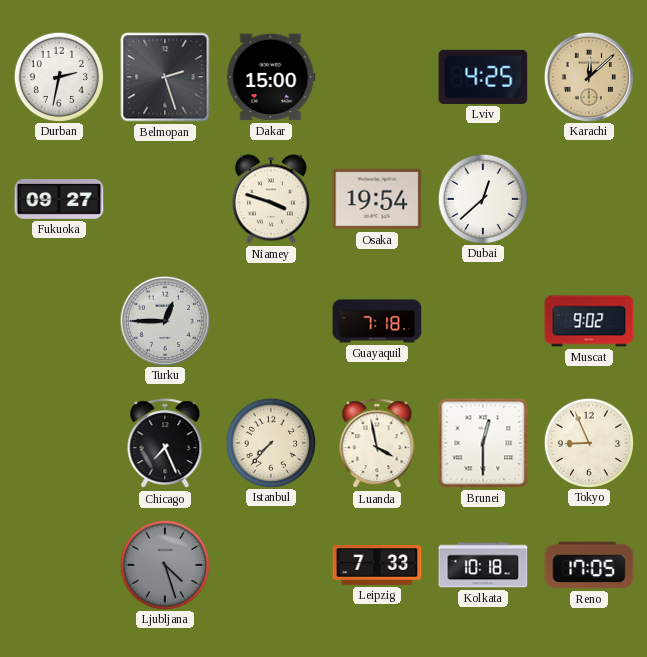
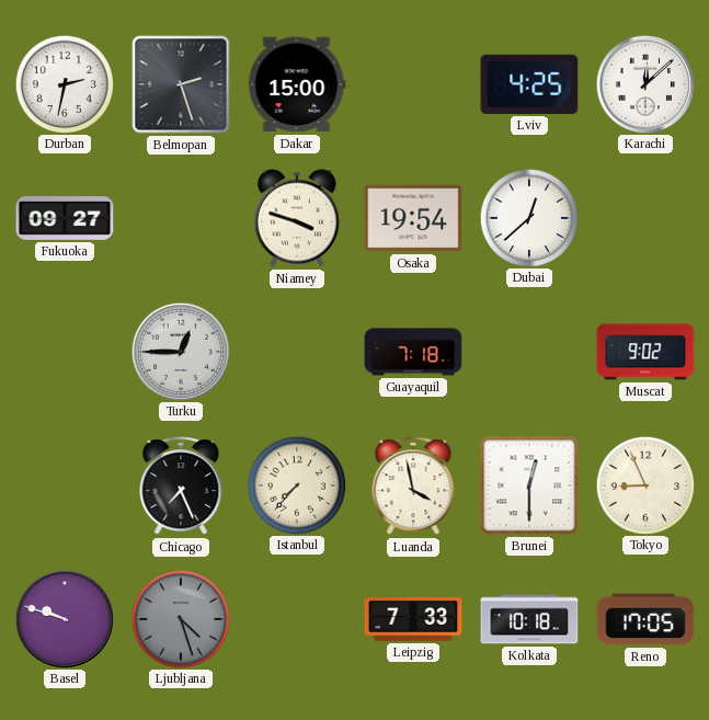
Karachi dial: champagne -> white (644, 83)
Basel: none -> 9:48 (64, 618)
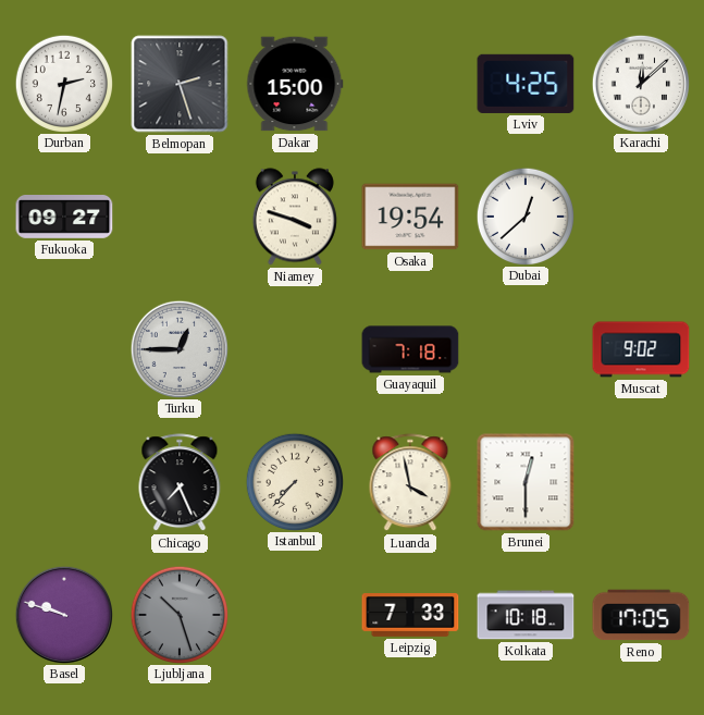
Tokyo: 8:56 -> none (644, 484)
Ljubljana: 4:27 -> 10:27 (178, 614)
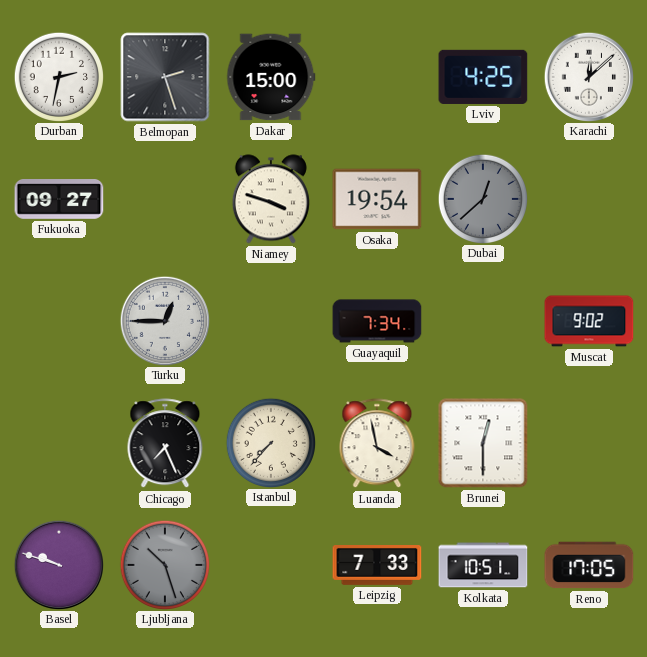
Dubai dial: white -> grey (482, 198)
Guayaquil: 7:18 -> 7:34 (377, 321)
Kolkata: 10:18 -> 10:51 (483, 565)
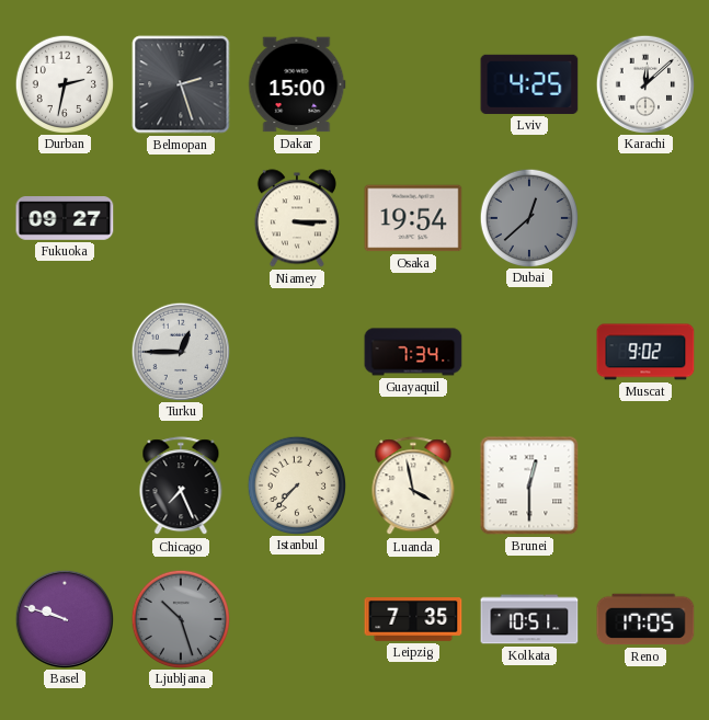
Niamey: 3:48 -> 3:15 (297, 218)
Leipzig: 7:33 -> 7:35 (413, 620)
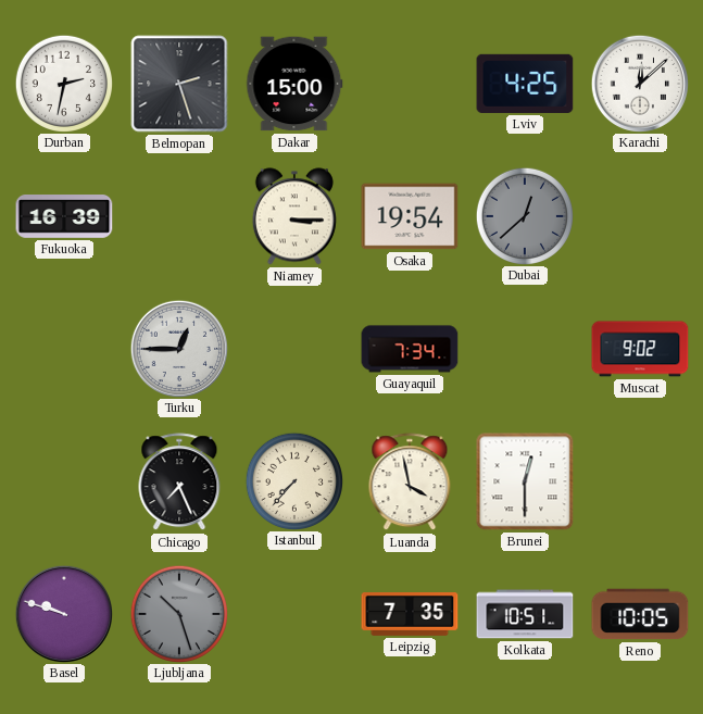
Fukuoka: 09:27 -> 16:39 (64, 217)
Reno: 17:05 -> 10:05 (640, 614)
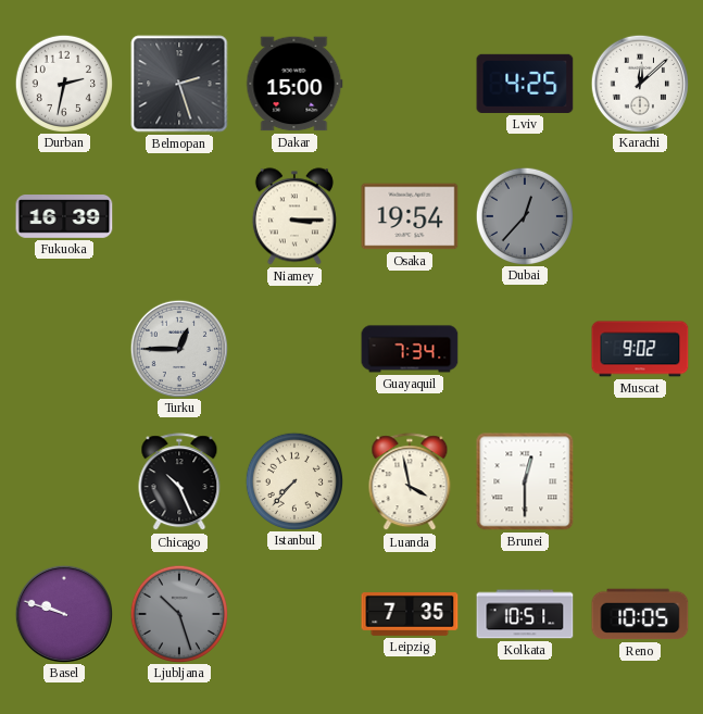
Dubai: 12:38 -> 12:37 (524, 215)
Chicago: 7:26 -> 10:26 (179, 483)
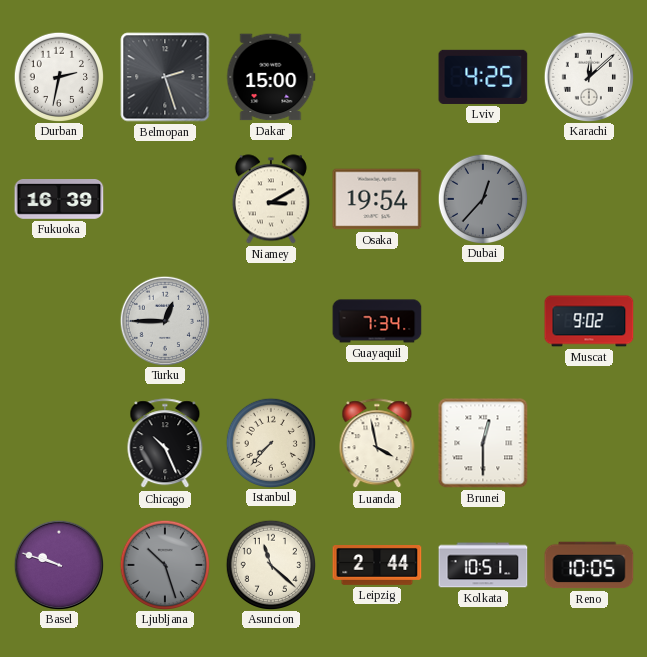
Niamey: 3:15 -> 3:10 (271, 199)
Asuncion: none -> 11:22 (270, 564)
Leipzig: 7:35 -> 2:44 (377, 566)
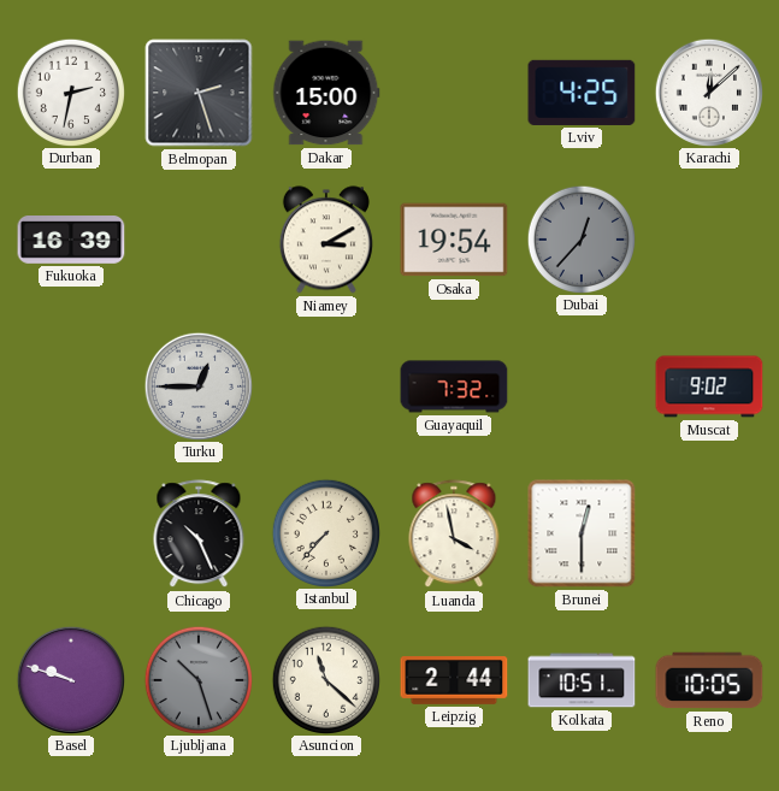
Guayaquil: 7:34 -> 7:32 (454, 386)
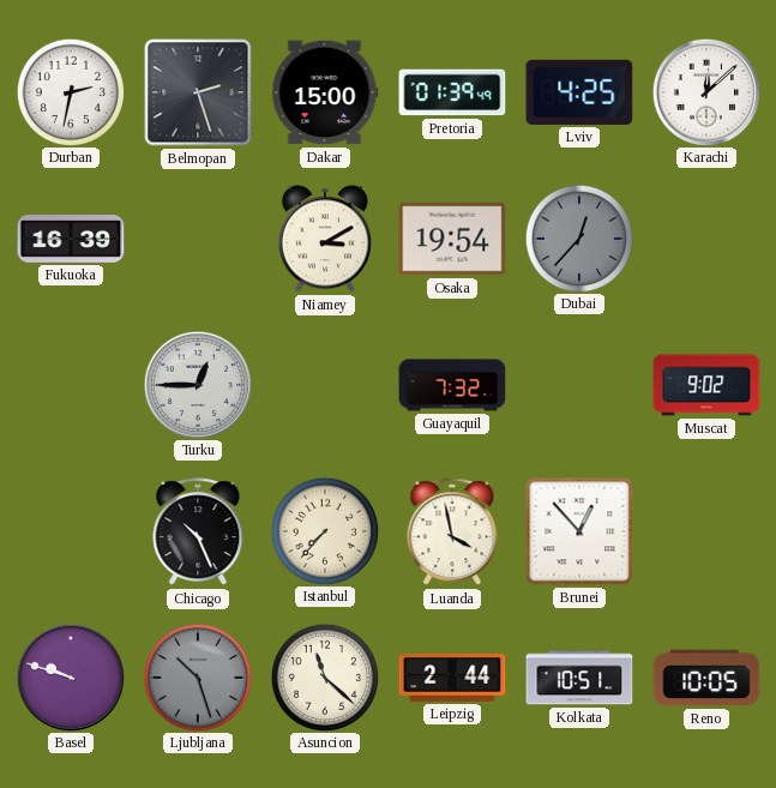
Pretoria: none -> 01:39 (452, 92)
Brunei: 12:30 -> 12:53 (579, 531)
